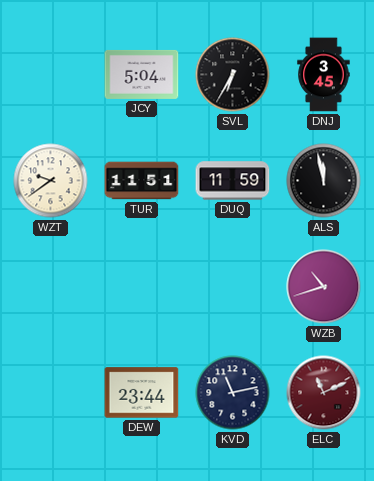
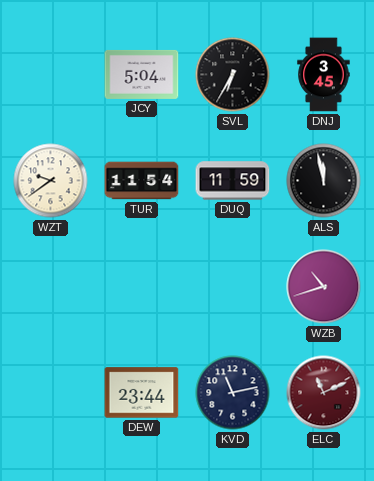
TUR: 11:51 -> 11:54 (142, 181)
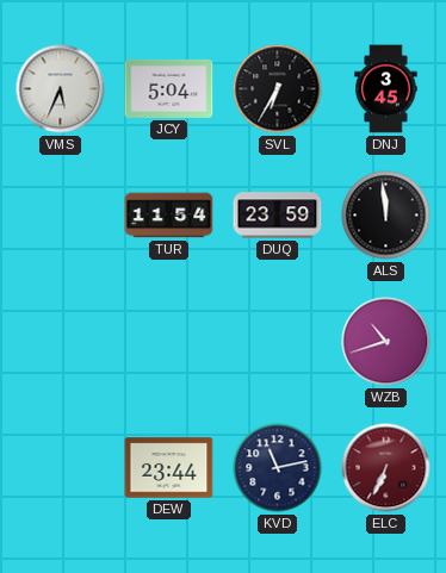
VMS: none -> 5:34 (61, 89)
WZT: 9:39 -> none (51, 181)
DUQ: 11:59 -> 23:59 (278, 216)
ALS: 11:58 -> 11:59 (386, 216)
ELC: 11:11 -> 6:34 (386, 468)
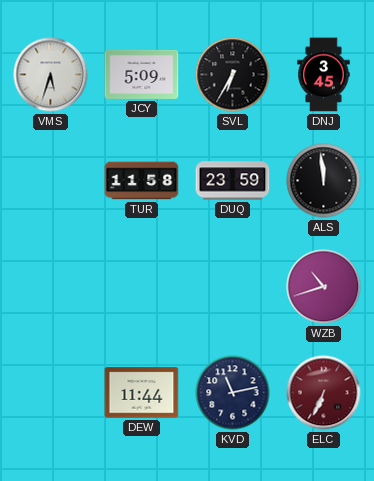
VMS: 5:34 -> 5:33 (51, 75)
JCY: 5:04 -> 5:09 (142, 74)
TUR: 11:54 -> 11:58 (142, 181)
DEW: 23:44 -> 11:44 (142, 393)
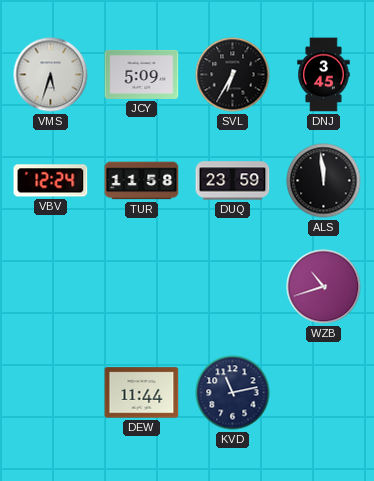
VBV: none -> 12:24 (51, 181)
ELC: 6:34 -> none (324, 393)
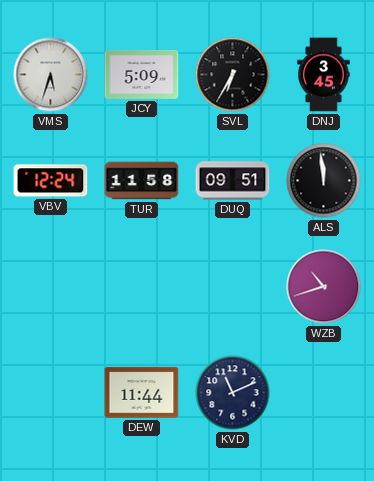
DUQ: 23:59 -> 09:51 (233, 181)
KVD: 11:13 -> 11:11 (233, 393)
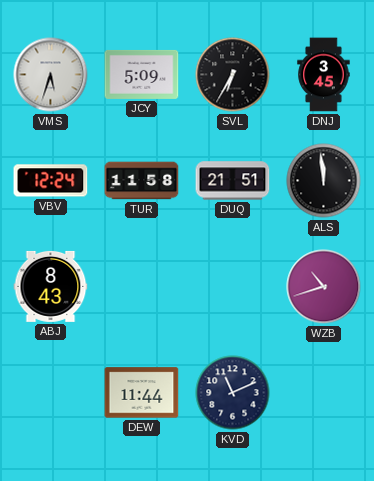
DUQ: 09:51 -> 21:51 (233, 181)
ABJ: none -> 8:43 (51, 286)
